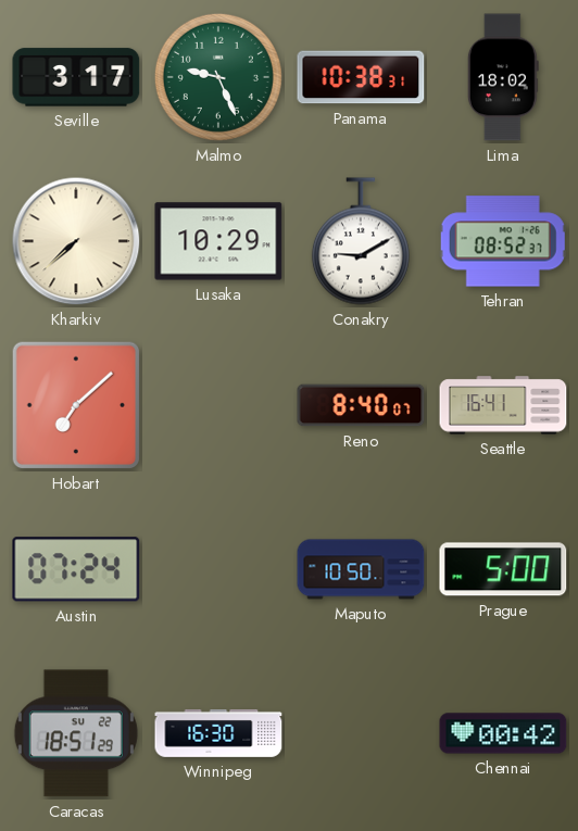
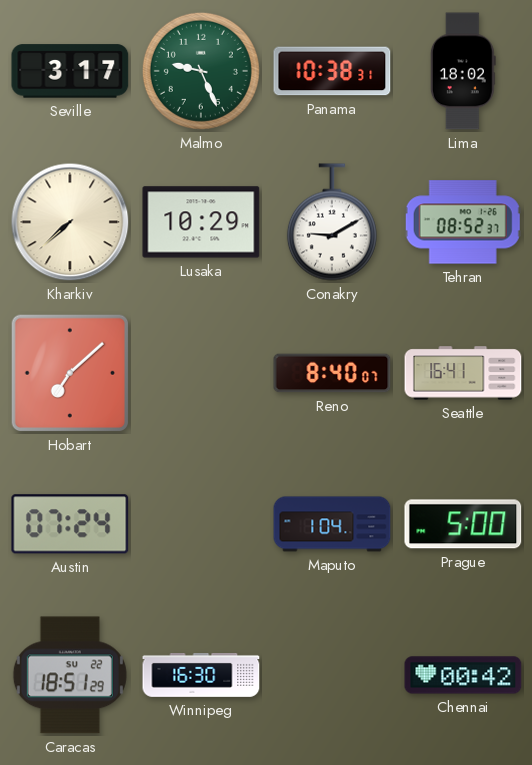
Maputo: 10:50 -> 1:04 (332, 524)
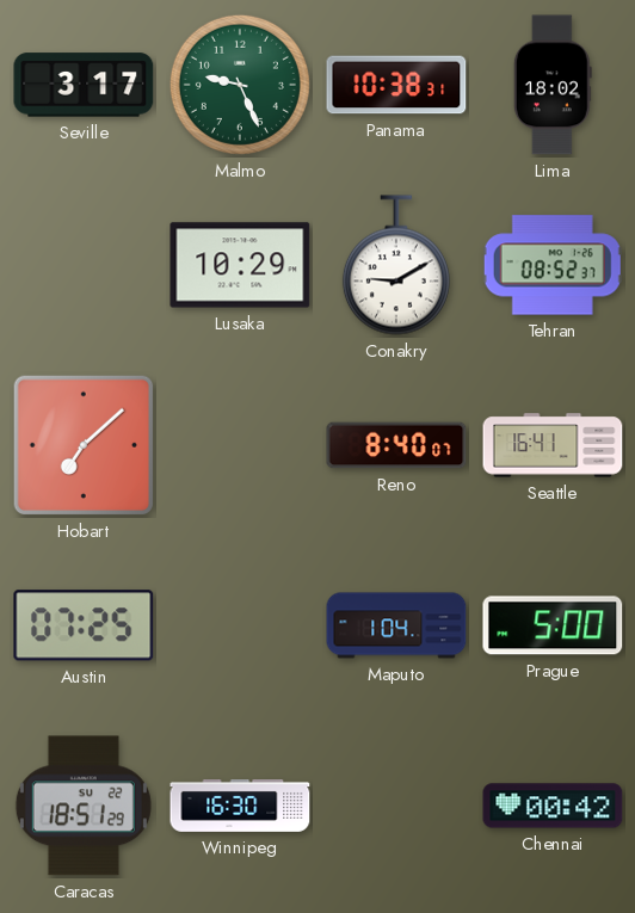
Kharkiv: 7:38 -> none (70, 222)
Austin: 07:24 -> 07:25 (84, 625)
